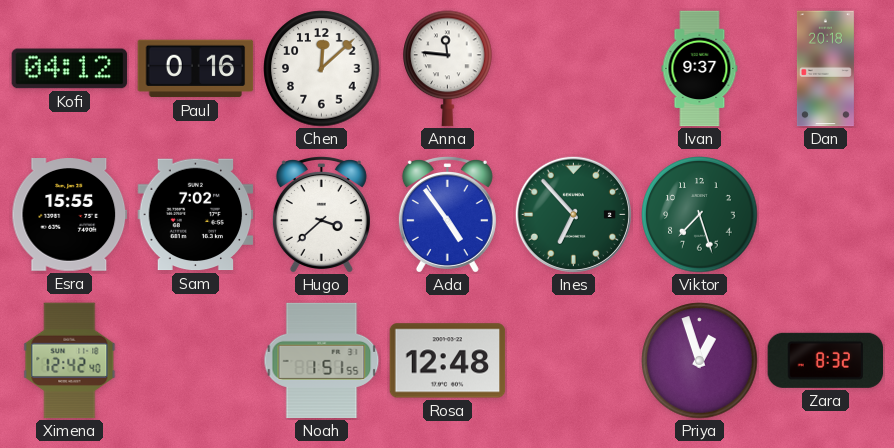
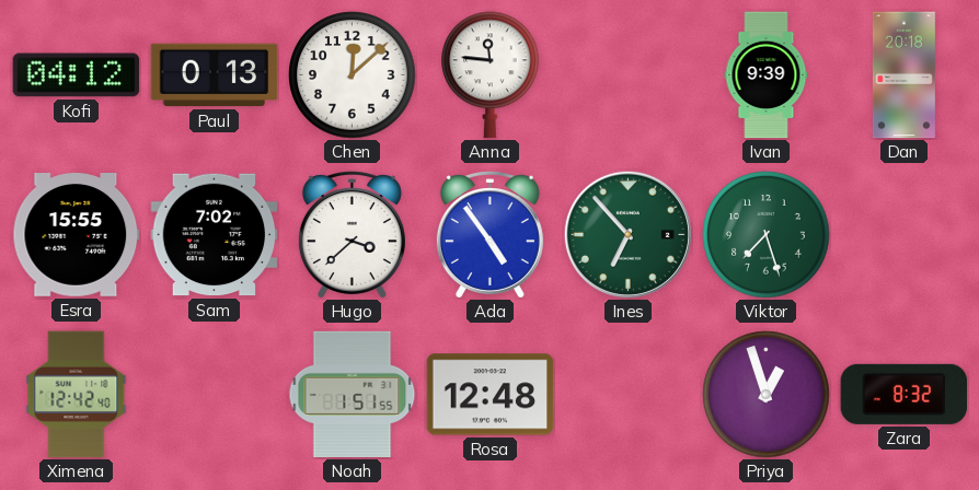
Paul: 0:16 -> 0:13 (215, 75)
Ivan: 9:37 -> 9:39 (767, 75)
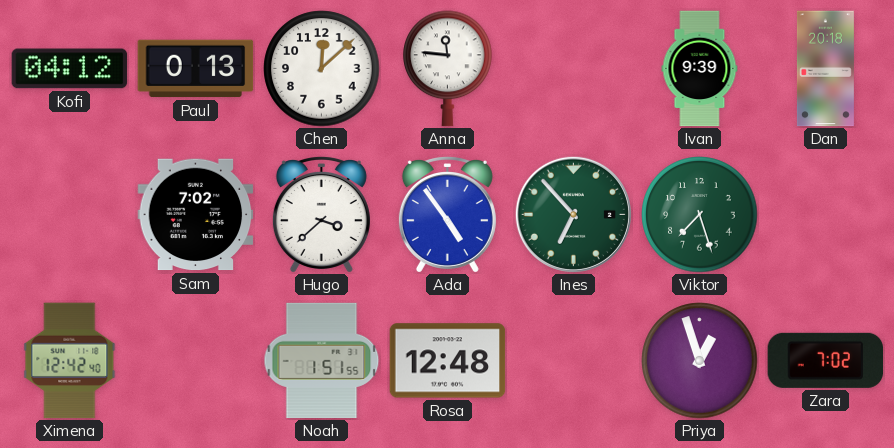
Esra: 15:55 -> none (77, 235)
Zara: 8:32 -> 7:02 (826, 360)
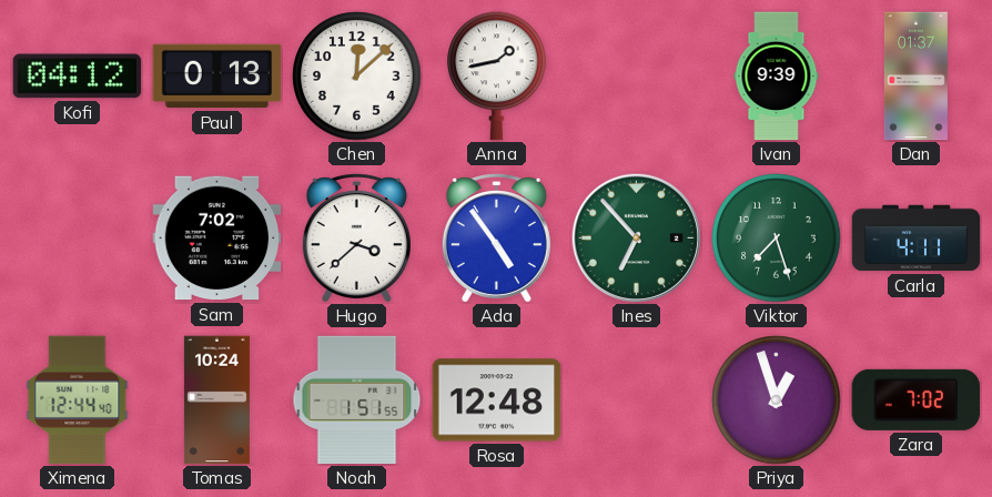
Anna: 11:46 -> 1:43 (497, 77)
Dan: 20:18 -> 01:37 (915, 77)
Carla: none -> 4:11 (917, 239)
Ximena: 12:42 -> 12:44 (78, 400)
Tomas: none -> 10:24 (216, 400)
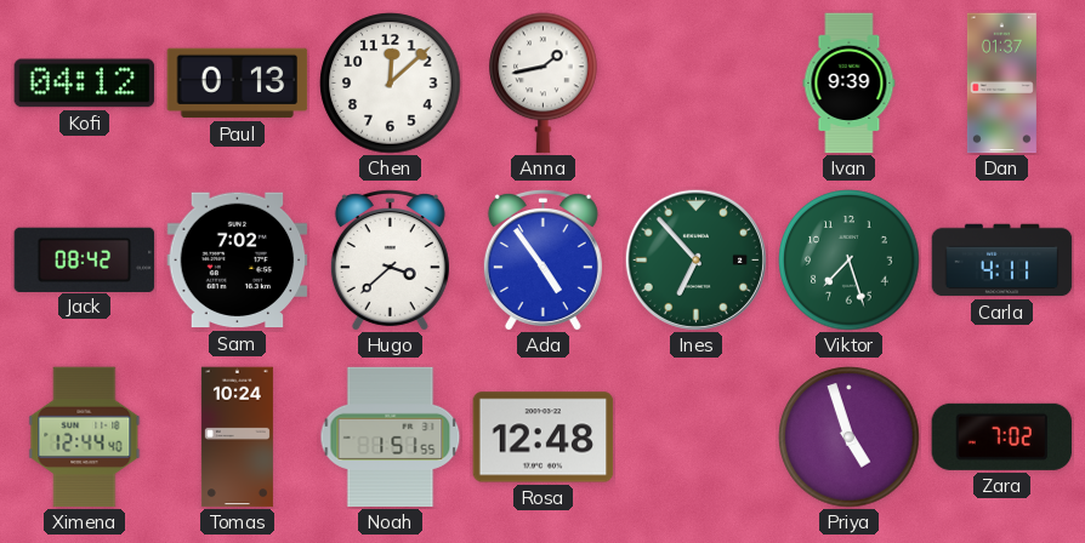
Jack: none -> 08:42 (85, 259)
Priya: 12:57 -> 4:57 (850, 438)
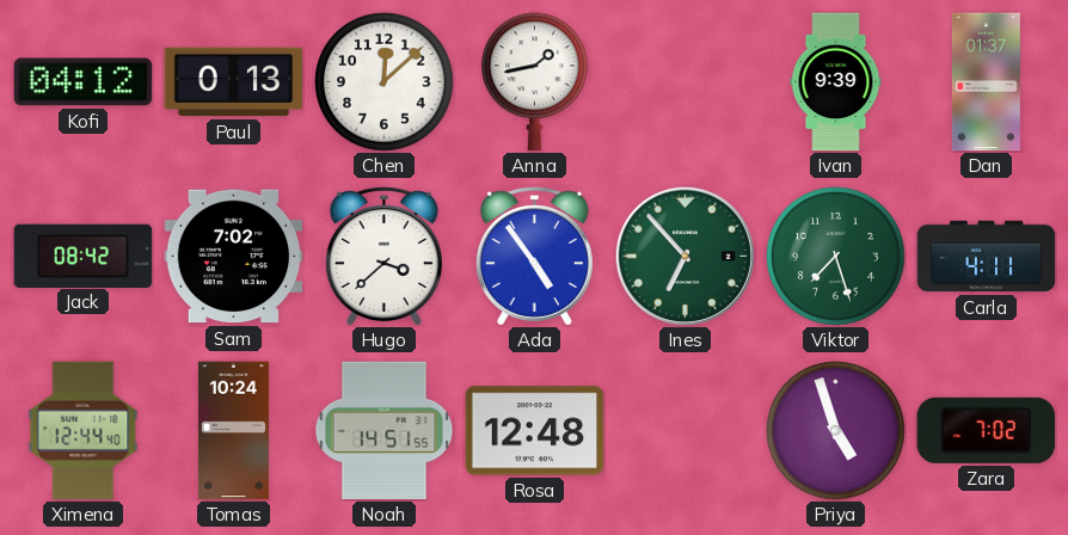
Noah: 1:51 -> 14:51 (385, 430)
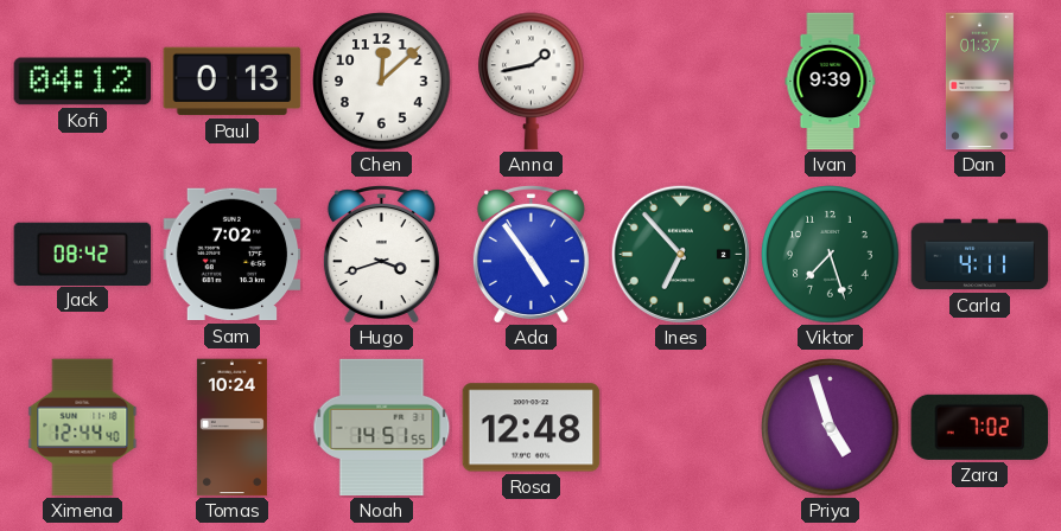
Hugo: 3:38 -> 3:42 (381, 255)
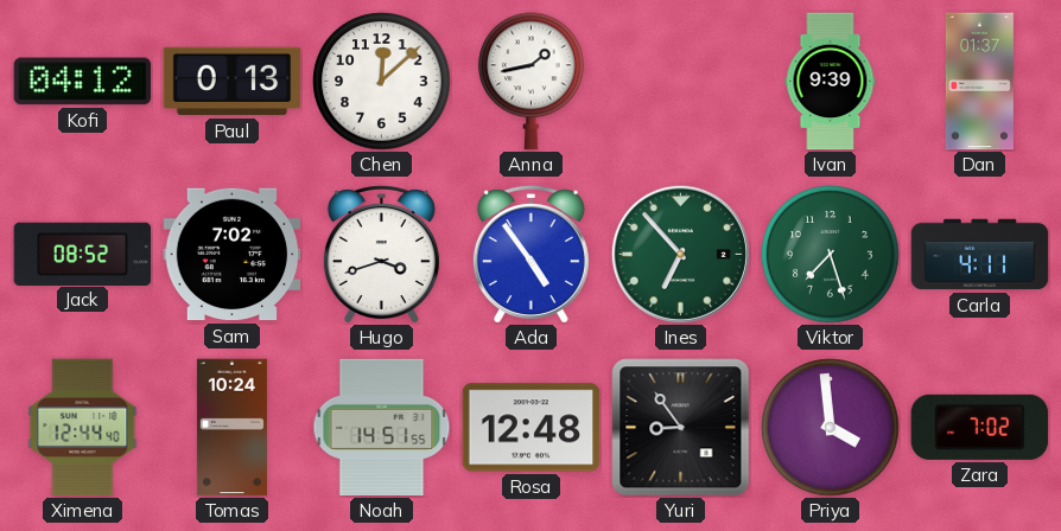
Jack: 08:42 -> 08:52 (83, 254)
Yuri: none -> 8:54 (681, 428)
Priya: 4:57 -> 3:59 (831, 428)
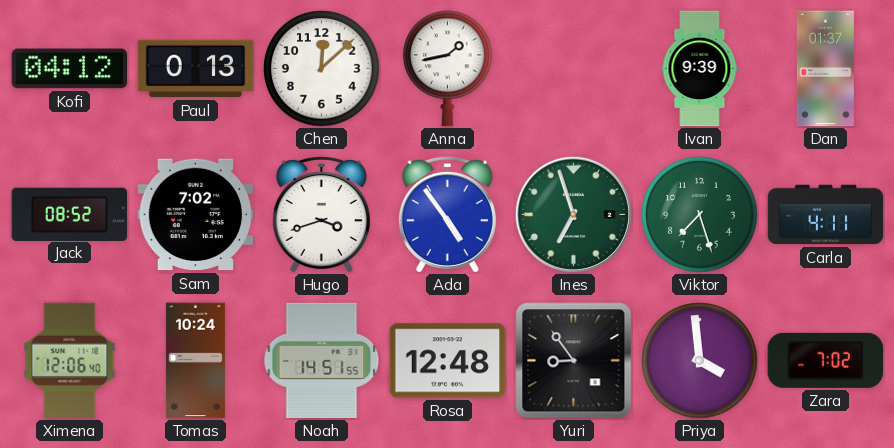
Ines: 6:53 -> 6:57 (573, 214)
Ximena: 12:44 -> 12:06 (70, 361)
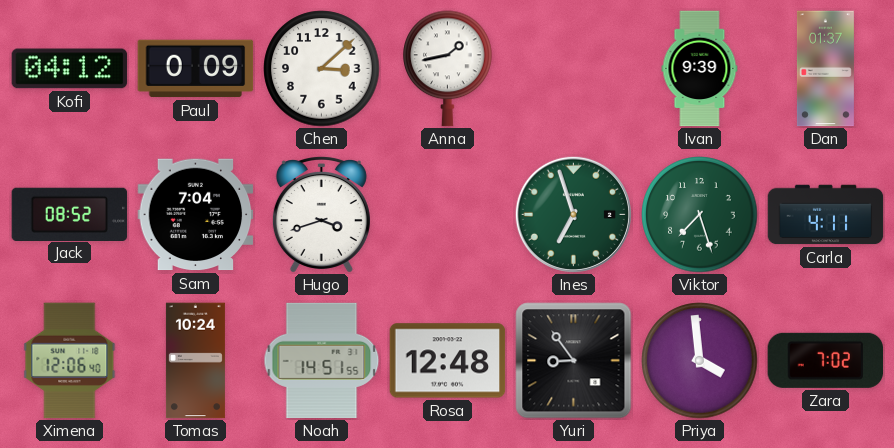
Paul: 0:13 -> 0:09 (196, 69)
Chen: 12:08 -> 3:08 (322, 69)
Sam: 7:02 -> 7:04 (196, 215)
Ada: 4:54 -> none (447, 215)
